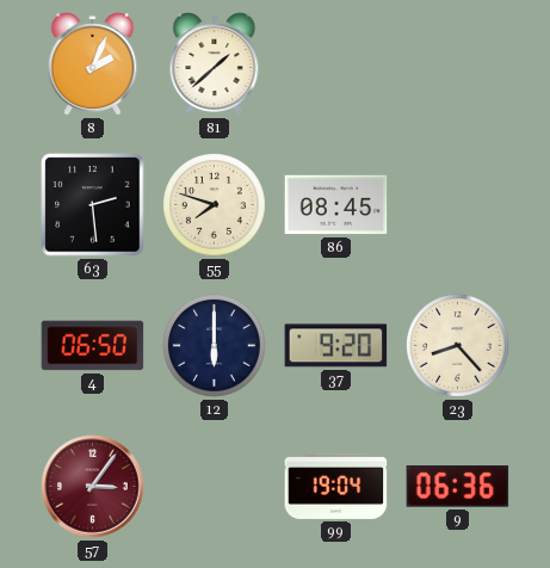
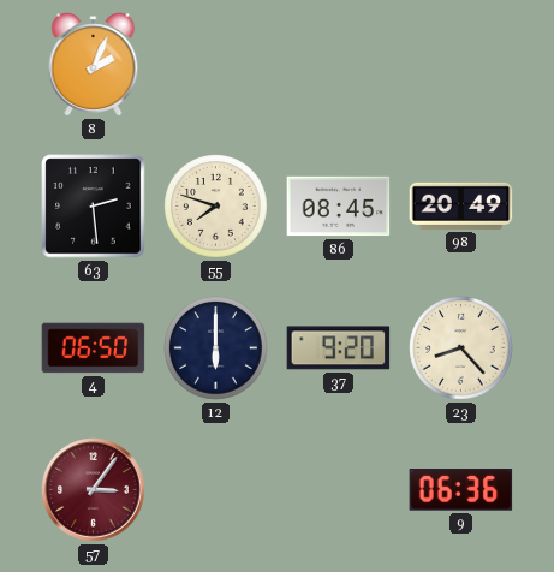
81: 1:38 -> none (215, 64)
98: none -> 20:49 (461, 205)
99: 19:04 -> none (336, 486)
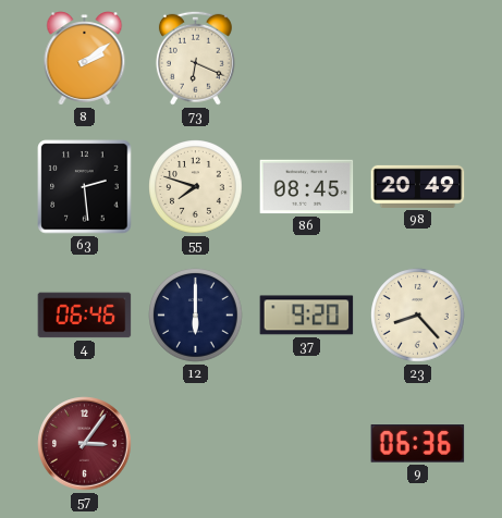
8: 2:04 -> 2:09 (85, 59)
73: none -> 6:19 (195, 58)
4: 06:50 -> 06:46 (85, 316)
